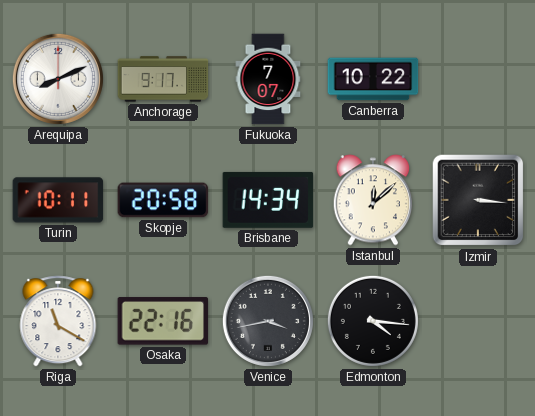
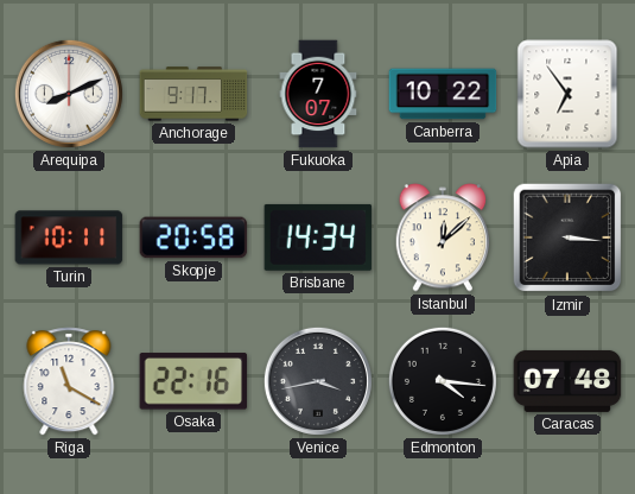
Apia: none -> 6:54 (567, 94)
Caracas: none -> 07:48 (567, 381)
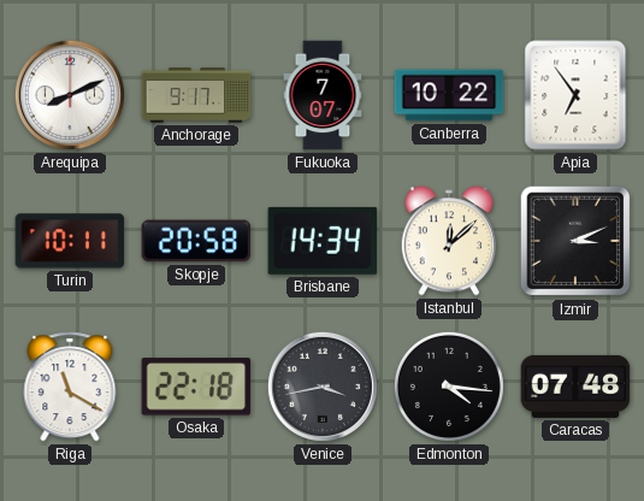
Izmir: 3:16 -> 3:11 (575, 241)
Osaka: 22:16 -> 22:18 (196, 387)
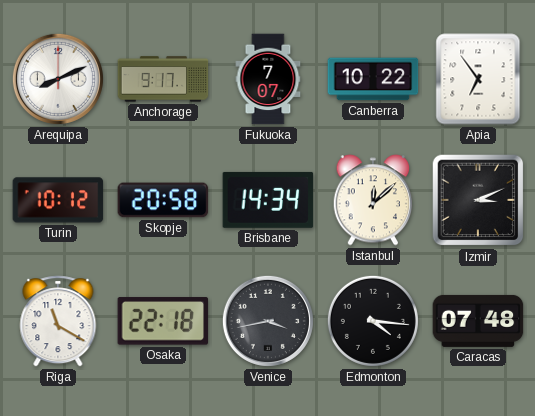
Turin: 10:11 -> 10:12 (58, 200)
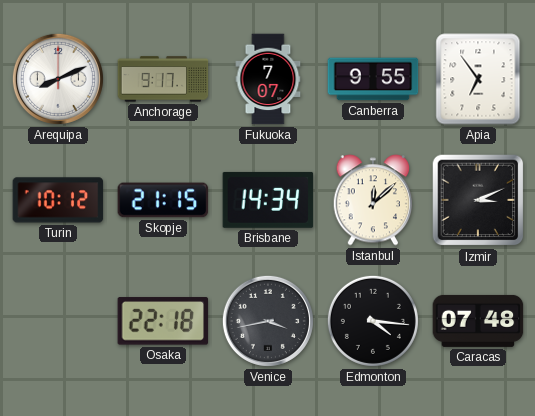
Canberra: 10:22 -> 9:55 (373, 79)
Skopje: 20:58 -> 21:15 (163, 200)
Riga: 11:20 -> none (58, 321)
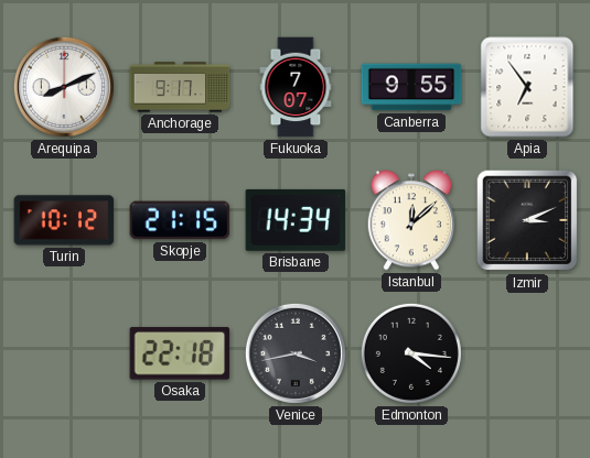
Caracas: 07:48 -> none (478, 321)
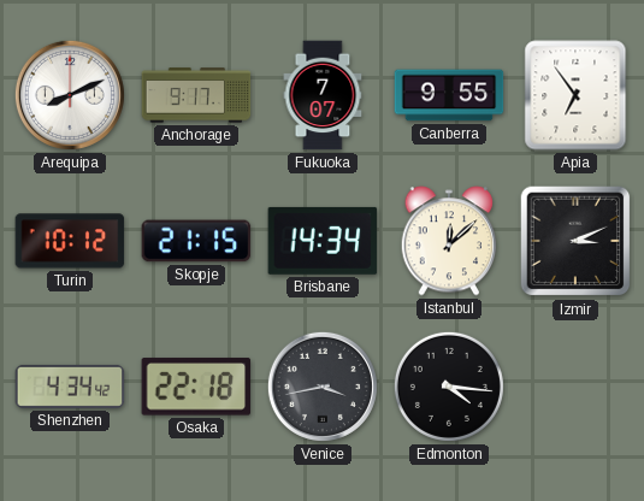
Shenzhen: none -> 4:34 (70, 387)
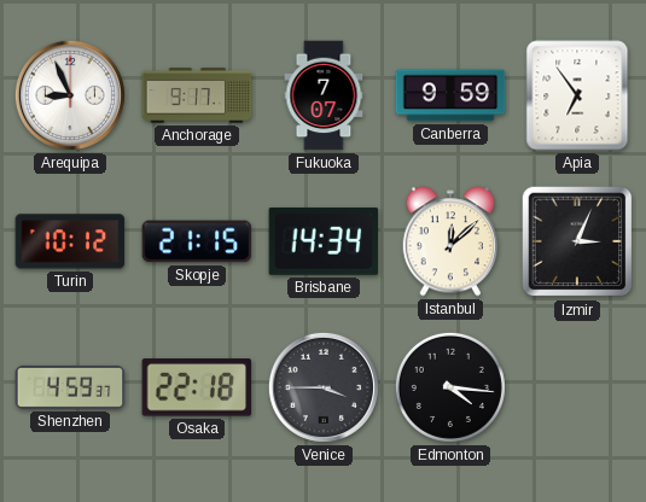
Arequipa: 8:11 -> 8:56 (70, 95)
Canberra: 9:55 -> 9:59 (450, 95)
Izmir: 3:11 -> 3:04 (577, 241)
Shenzhen: 4:34 -> 4:59 (70, 387)
Venice: 3:43 -> 3:45 (324, 387)
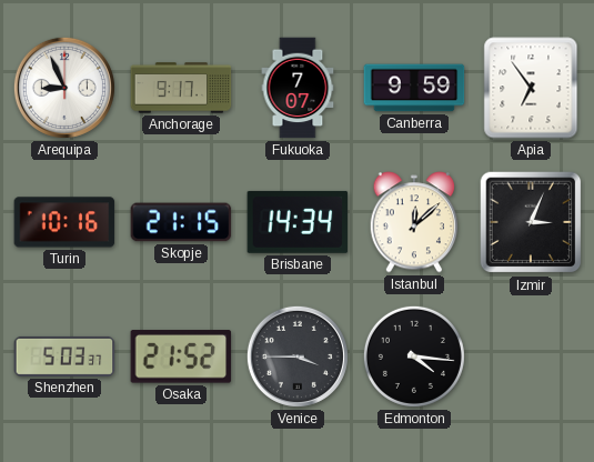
Turin: 10:12 -> 10:16 (64, 222)
Shenzhen: 4:59 -> 5:03 (64, 356)
Osaka: 22:18 -> 21:52 (181, 356)
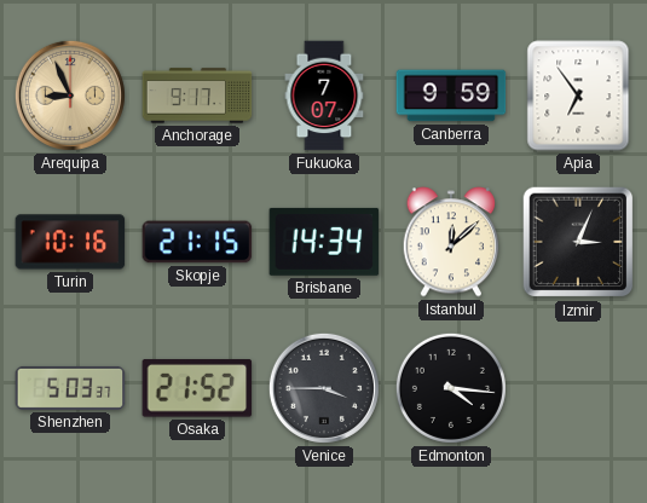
Arequipa dial: white -> champagne (70, 96)
